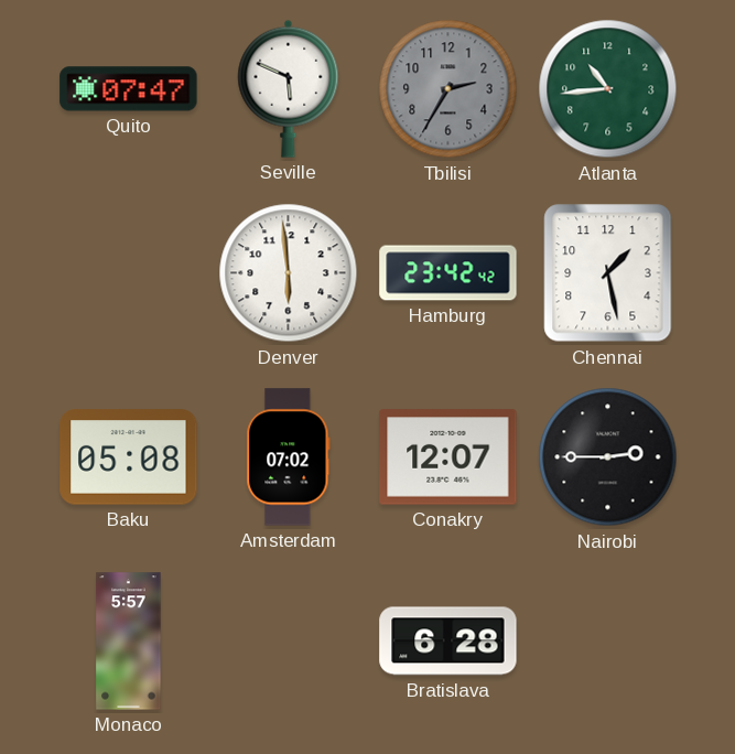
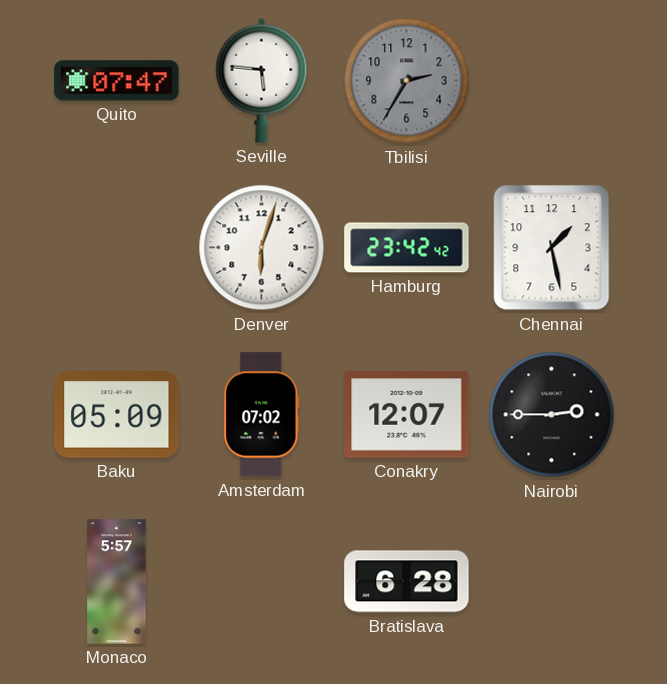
Seville: 5:49 -> 5:46 (262, 80)
Atlanta: 10:44 -> none (608, 89)
Denver: 5:59 -> 6:03 (262, 248)
Baku: 05:08 -> 05:09 (117, 415)
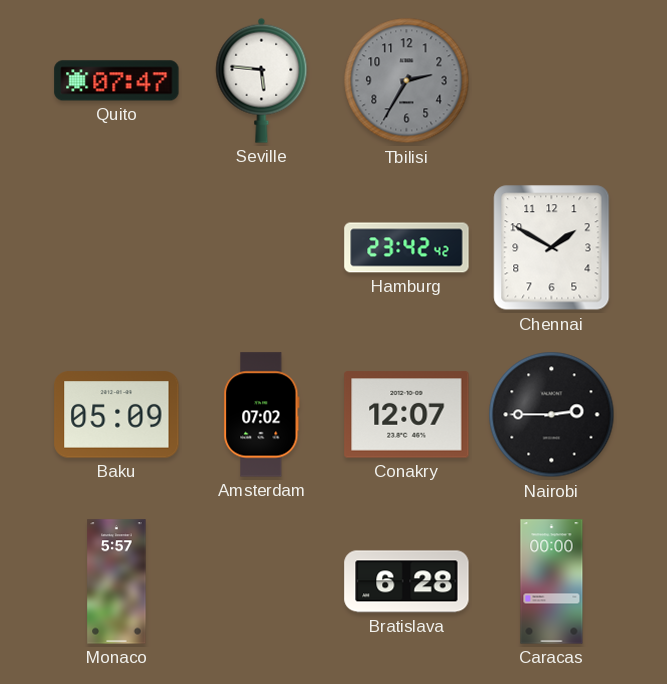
Denver: 6:03 -> none (262, 248)
Chennai: 1:28 -> 1:50 (552, 248)
Caracas: none -> 00:00 (552, 582)
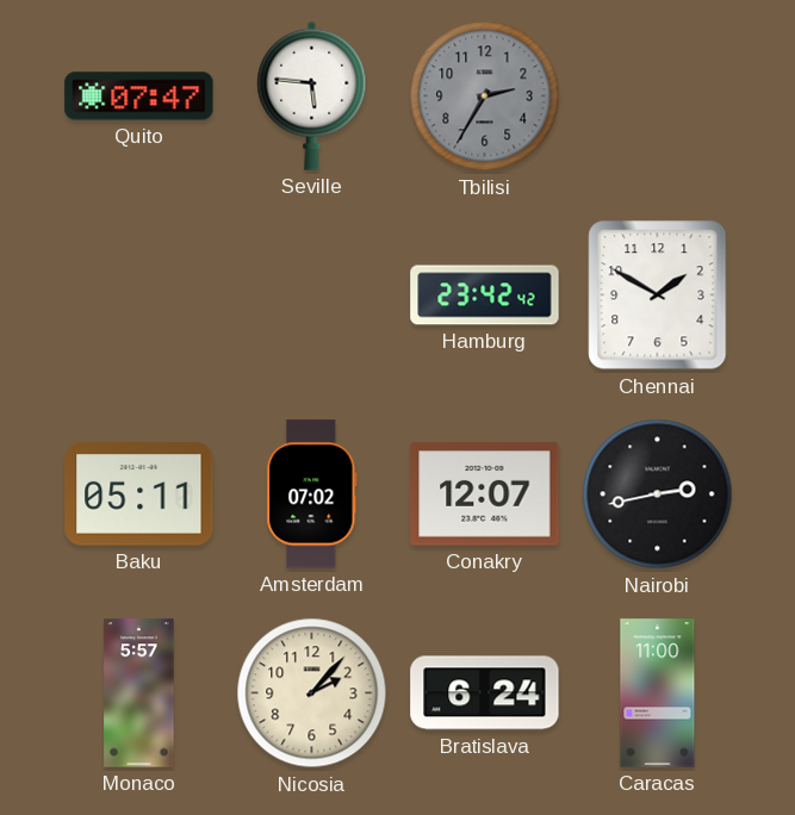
Baku: 05:09 -> 05:11 (139, 494)
Nairobi: 2:45 -> 2:43 (658, 494)
Nicosia: none -> 2:07 (312, 693)
Bratislava: 6:28 -> 6:24 (485, 693)
Caracas: 00:00 -> 11:00 (658, 693)
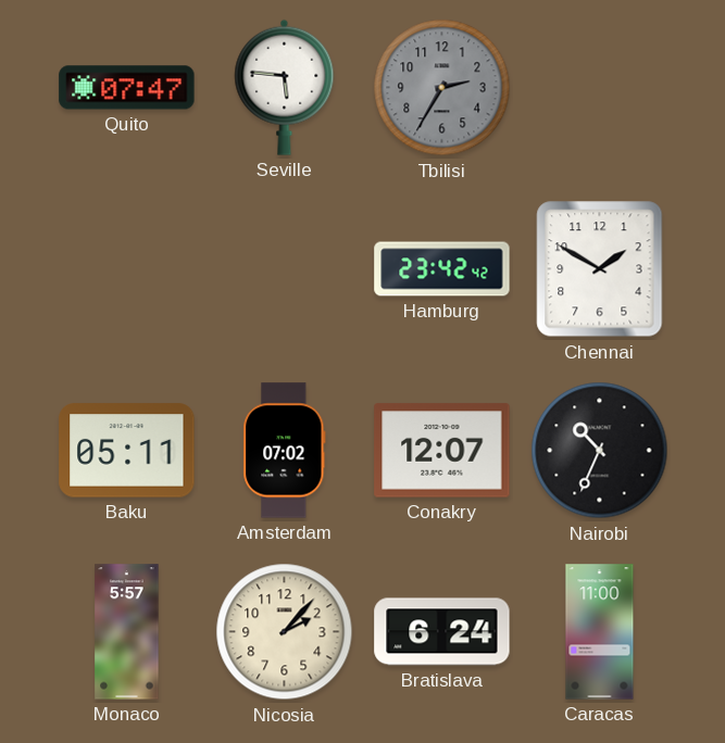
Nairobi: 2:43 -> 10:34 (600, 451)
